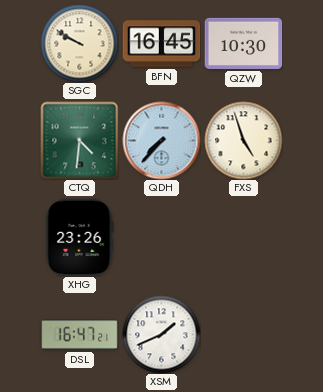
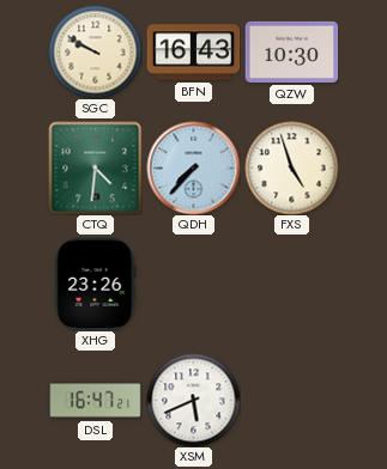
BFN: 16:45 -> 16:43 (193, 53)
XSM: 1:41 -> 5:41 (193, 400)
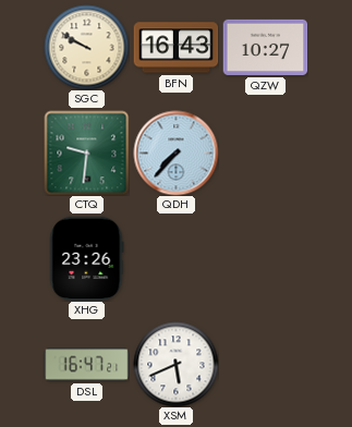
QZW: 10:30 -> 10:27 (265, 47)
CTQ: 4:31 -> 9:31 (86, 152)
FXS: 4:57 -> none (291, 167)
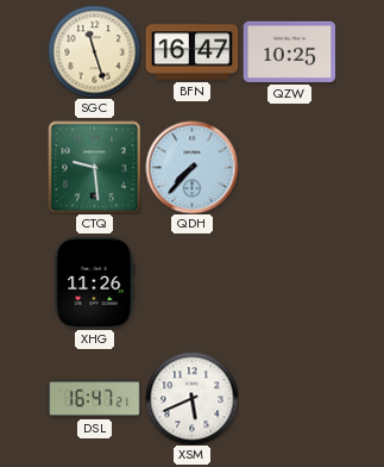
SGC: 9:50 -> 11:27 (94, 51)
BFN: 16:43 -> 16:47 (191, 52)
QZW: 10:27 -> 10:25 (289, 51)
CTQ: 9:31 -> 9:29 (94, 167)
XHG: 23:26 -> 11:26 (95, 282)
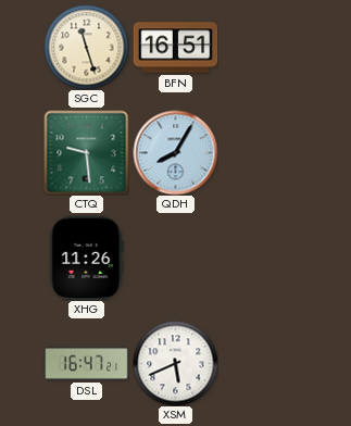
BFN: 16:47 -> 16:51 (175, 48)
QZW: 10:25 -> none (289, 51)
QDH: 7:37 -> 8:05 (175, 152)
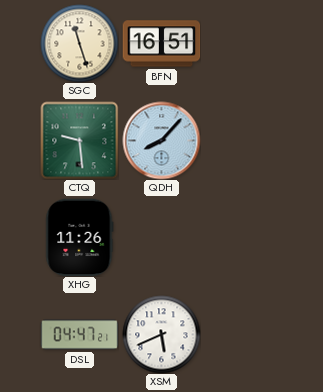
QDH: 8:05 -> 8:07 (161, 140)
DSL: 16:47 -> 04:47 (79, 335)
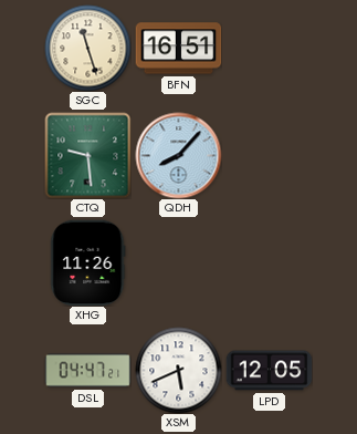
LPD: none -> 12:05 (269, 371)
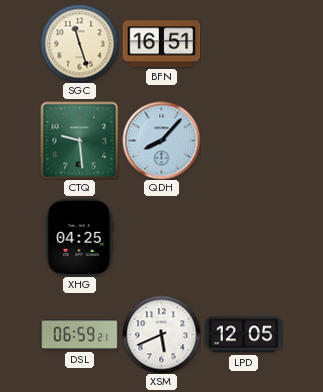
XHG: 11:26 -> 04:25 (80, 237)
DSL: 04:47 -> 06:59 (79, 335)
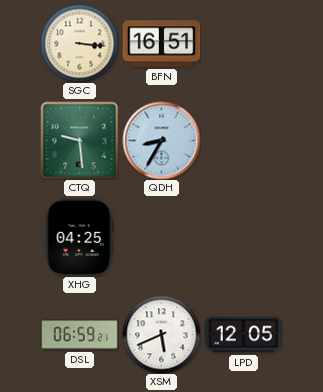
SGC: 11:27 -> 3:16 (79, 43)
QDH: 8:07 -> 8:35 (161, 140)
